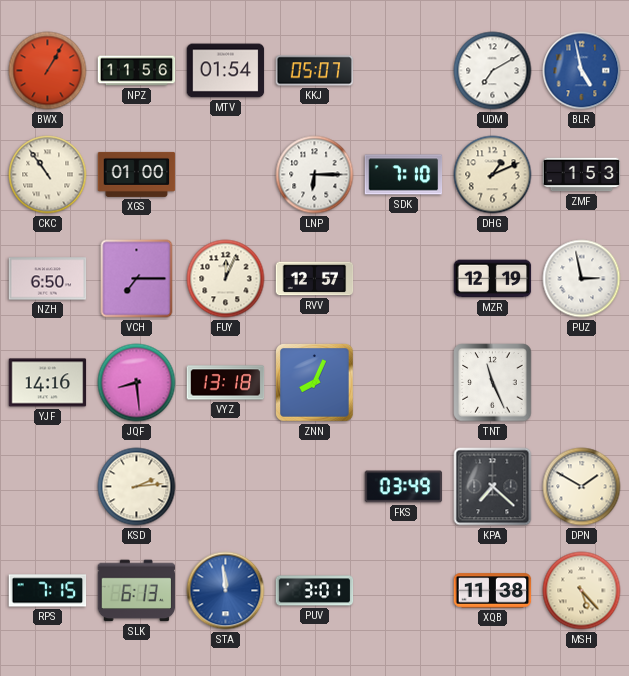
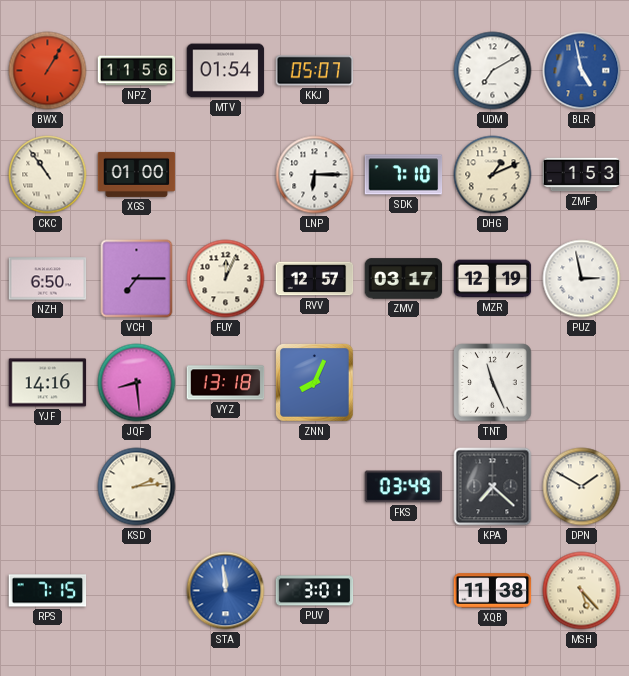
ZMV: none -> 03:17 (404, 279)
SLK: 6:13 -> none (137, 591)
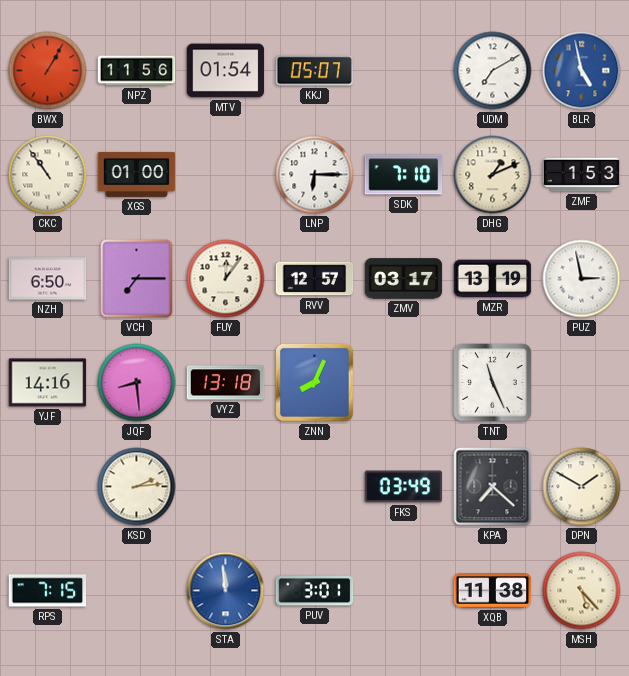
FUY: 12:04 -> 12:06 (226, 279)
MZR: 12:19 -> 13:19 (493, 279)
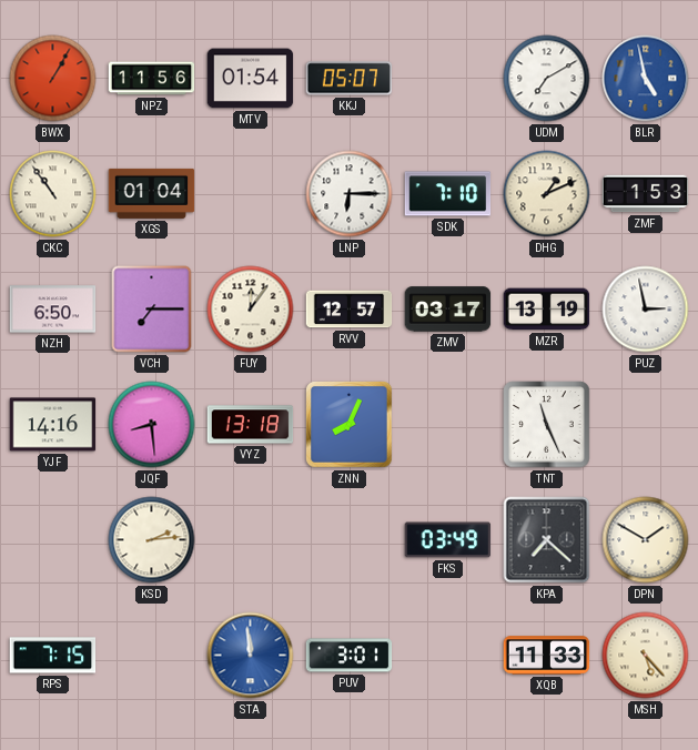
XGS: 01:00 -> 01:04 (152, 193)
XQB: 11:38 -> 11:33 (547, 656)
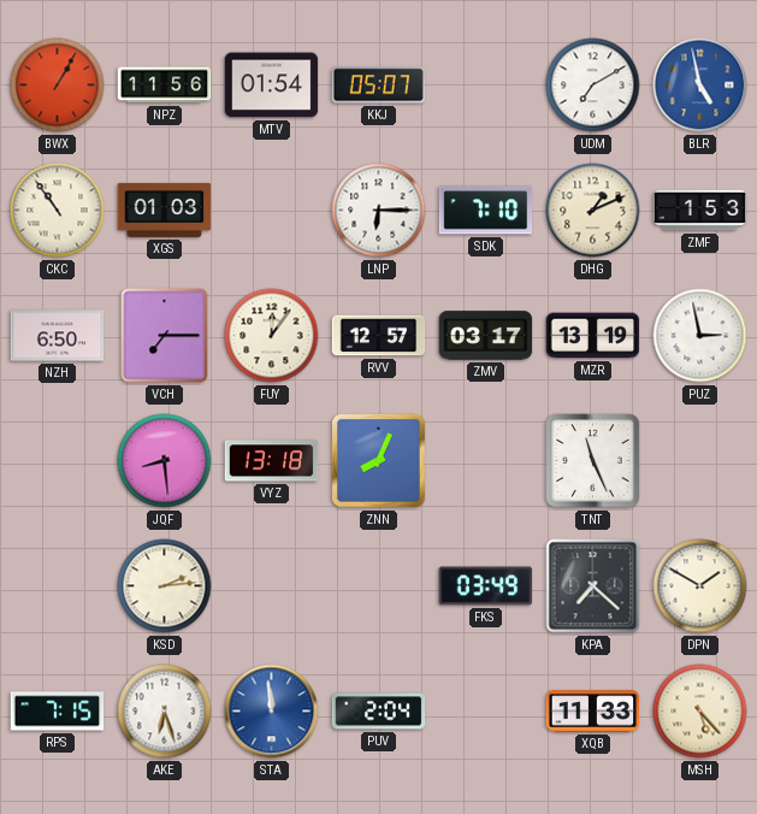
XGS: 01:04 -> 01:03 (165, 210)
YJF: 14:16 -> none (53, 425)
AKE: none -> 6:27 (165, 712)
PUV: 3:01 -> 2:04 (379, 712)
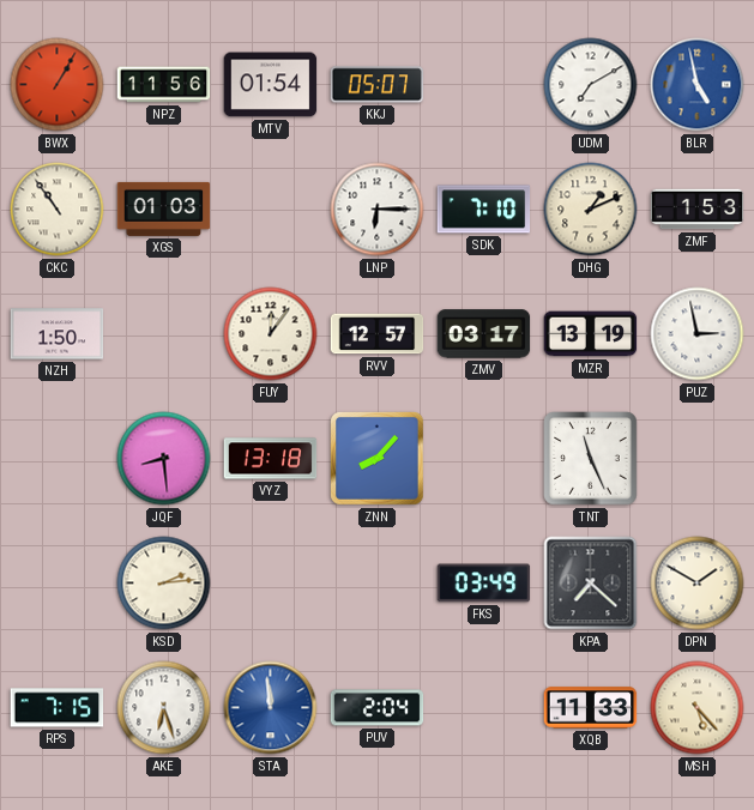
NZH: 6:50 -> 1:50 (58, 334)
VCH: 7:15 -> none (165, 336)
ZNN: 8:04 -> 8:07 (378, 459)
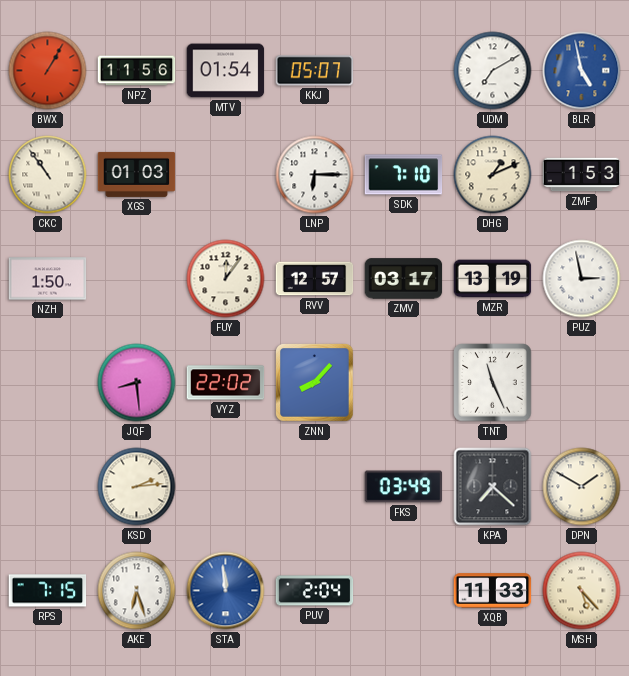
VYZ: 13:18 -> 22:02 (226, 383)
